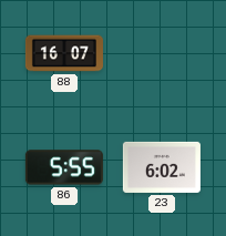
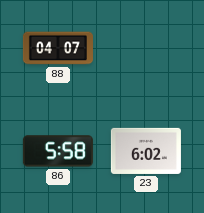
88: 16:07 -> 04:07 (58, 48)
86: 5:55 -> 5:58 (58, 151)
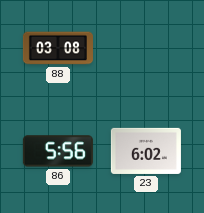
88: 04:07 -> 03:08 (58, 48)
86: 5:58 -> 5:56 (58, 151)
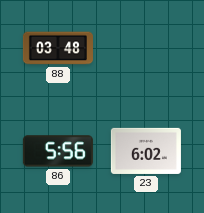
88: 03:08 -> 03:48 (58, 48)
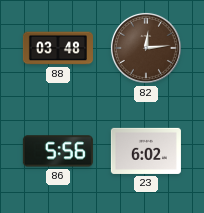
82: none -> 12:14 (146, 48)
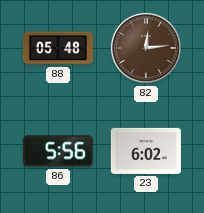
88: 03:48 -> 05:48 (58, 48)
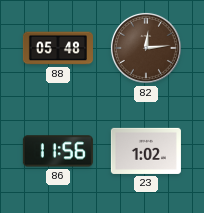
86: 5:56 -> 11:56 (58, 151)
23: 6:02 -> 1:02 (146, 151)
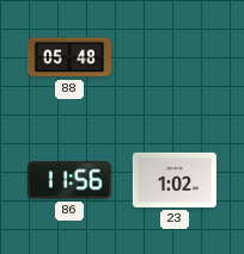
82: 12:14 -> none (146, 48)
